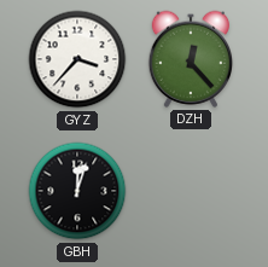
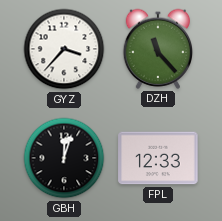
DZH: 12:23 -> 11:23 (157, 49)
FPL: none -> 12:33 (158, 158)
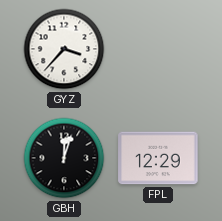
DZH: 11:23 -> none (157, 49)
FPL: 12:33 -> 12:29 (158, 158)
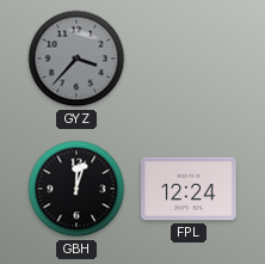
GYZ dial: white -> grey (76, 59)
FPL: 12:29 -> 12:24 (189, 189)
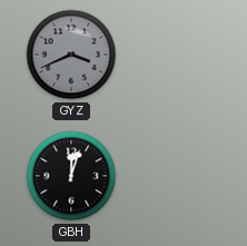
GYZ: 3:37 -> 3:41 (71, 55)
FPL: 12:24 -> none (189, 189)
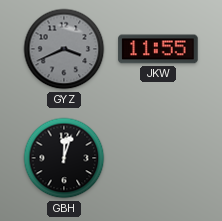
JKW: none -> 11:55 (158, 49)
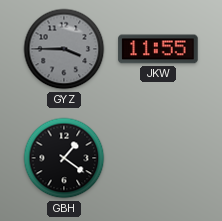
GYZ: 3:41 -> 3:45 (64, 49)
GBH: 12:03 -> 1:21 (64, 158)
